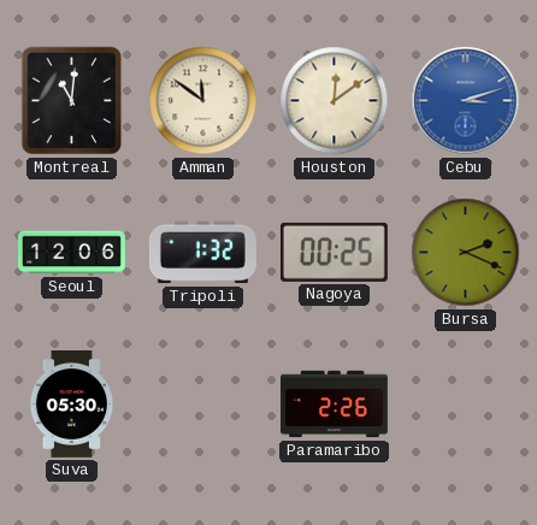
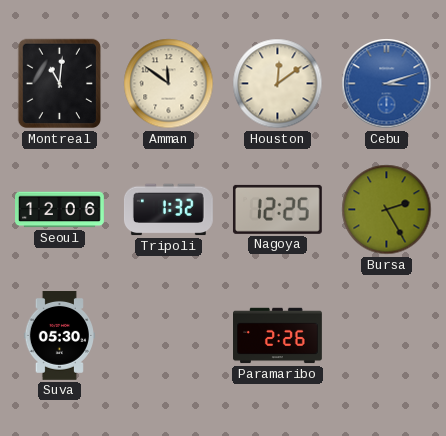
Nagoya: 00:25 -> 12:25 (277, 209)
Bursa: 2:19 -> 2:25 (387, 210)
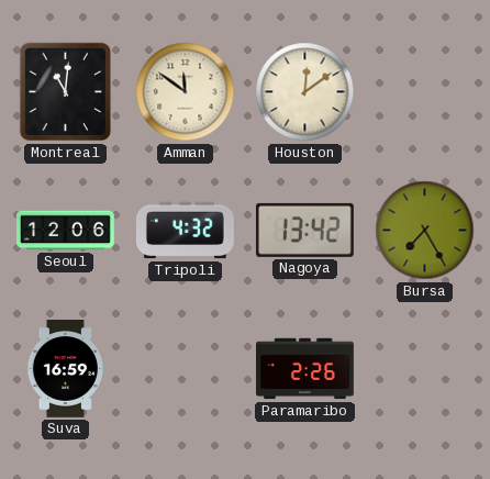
Cebu: 3:12 -> none (387, 84)
Tripoli: 1:32 -> 4:32 (185, 231)
Nagoya: 12:25 -> 13:42 (304, 230)
Bursa: 2:25 -> 7:25 (425, 231)
Suva: 05:30 -> 16:59 (65, 369)
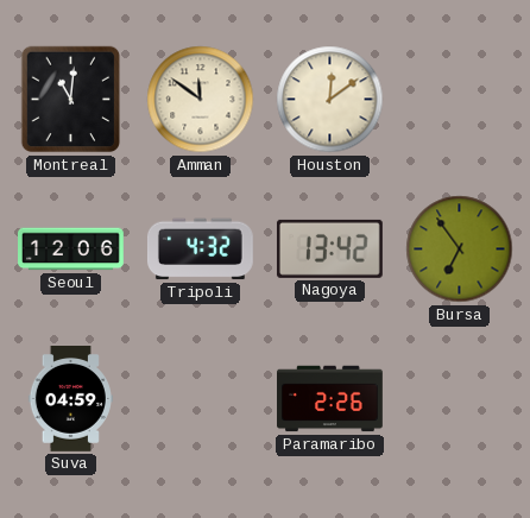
Bursa: 7:25 -> 6:54 (460, 249)
Suva: 16:59 -> 04:59 (70, 399)
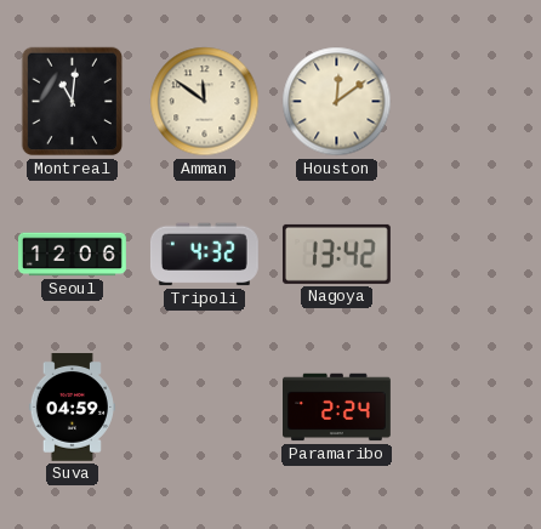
Bursa: 6:54 -> none (460, 249)
Paramaribo: 2:26 -> 2:24 (337, 408)
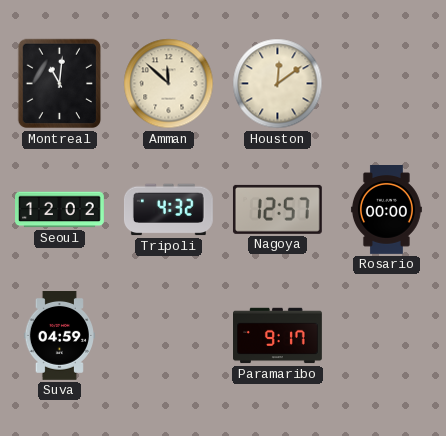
Amman: 11:51 -> 11:52 (169, 84)
Seoul: 12:06 -> 12:02 (60, 210)
Nagoya: 13:42 -> 12:57 (277, 209)
Rosario: none -> 00:00 (386, 210)
Paramaribo: 2:24 -> 9:17 (278, 336)
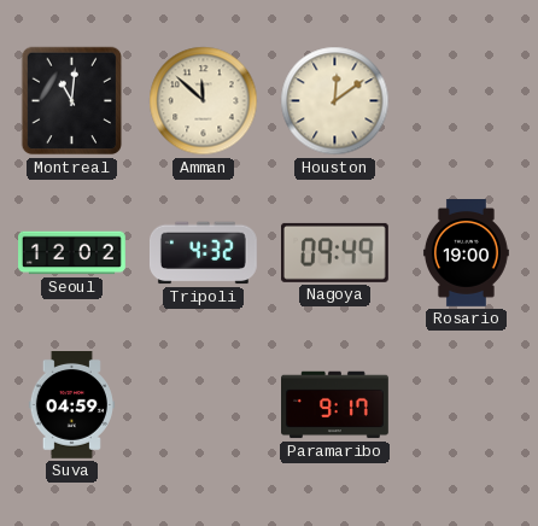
Nagoya: 12:57 -> 09:49 (334, 252)
Rosario: 00:00 -> 19:00 (466, 253)
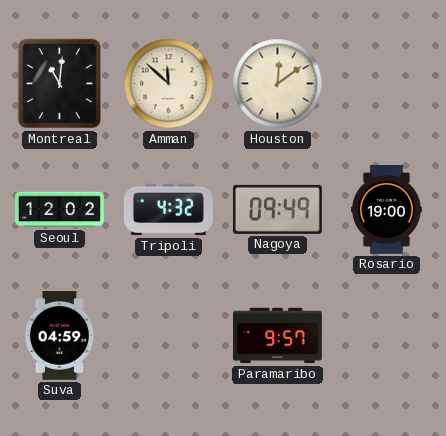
Paramaribo: 9:17 -> 9:57 (278, 336)
